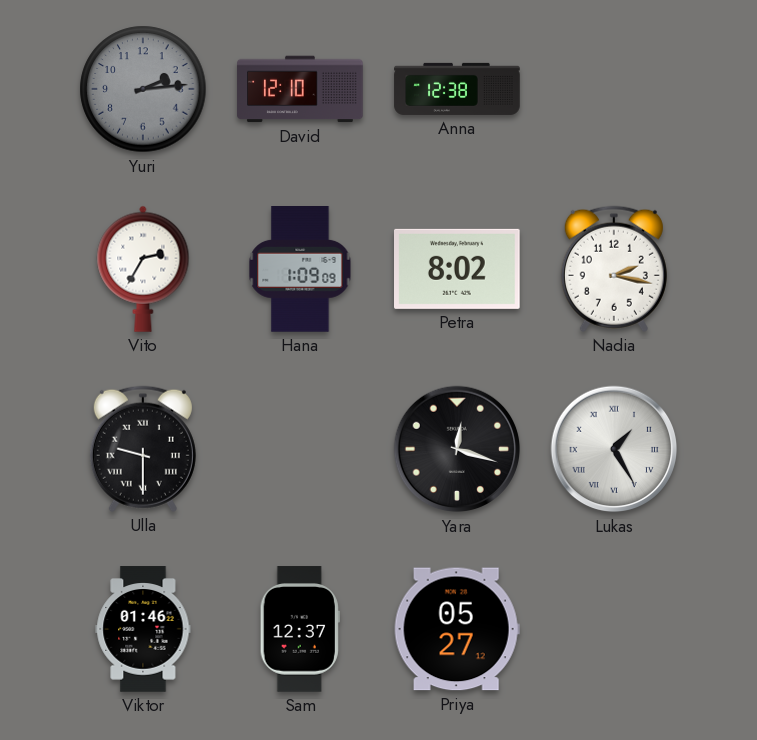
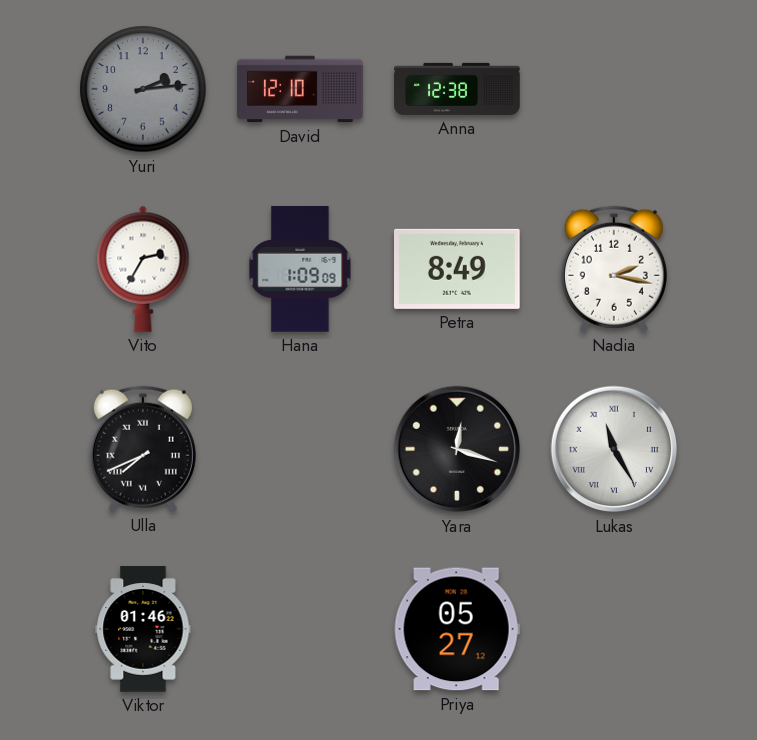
Petra: 8:02 -> 8:49 (458, 269)
Ulla: 9:30 -> 7:41 (143, 449)
Lukas: 1:25 -> 11:25 (614, 449)
Sam: 12:37 -> none (300, 629)
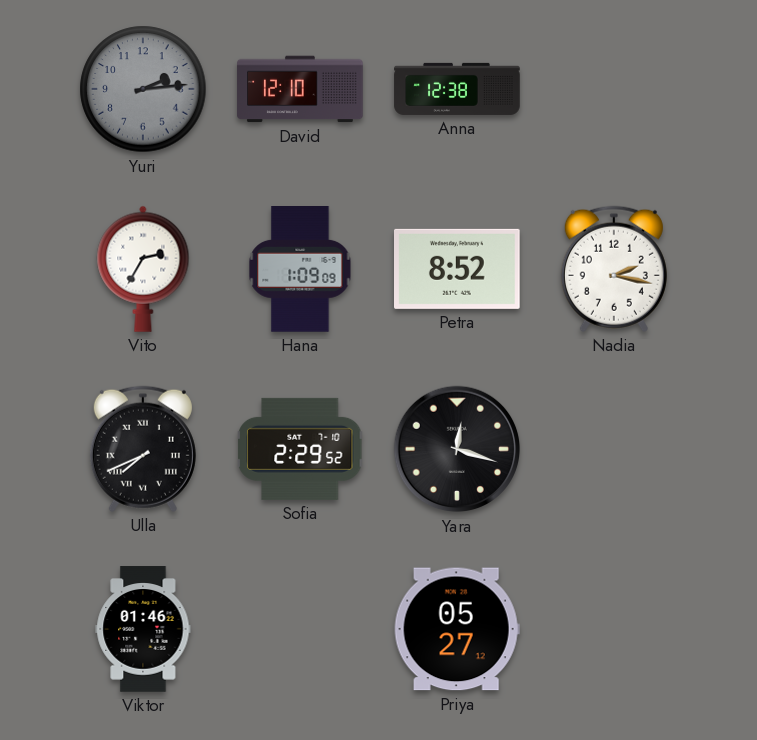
Petra: 8:49 -> 8:52 (458, 269)
Sofia: none -> 2:29 (301, 449)
Lukas: 11:25 -> none (614, 449)
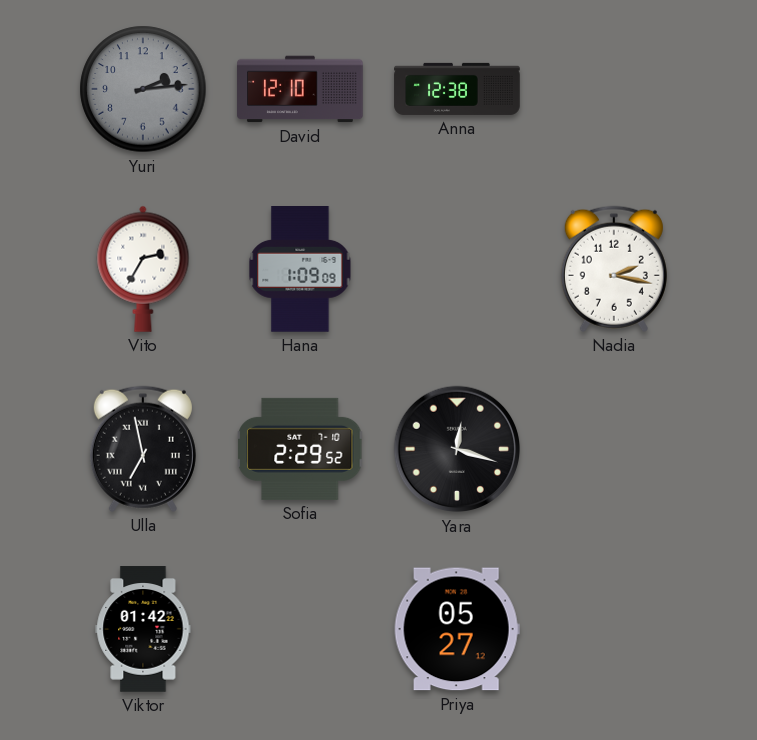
Petra: 8:52 -> none (458, 269)
Ulla: 7:41 -> 6:58 (143, 449)
Viktor: 01:46 -> 01:42 (143, 629)
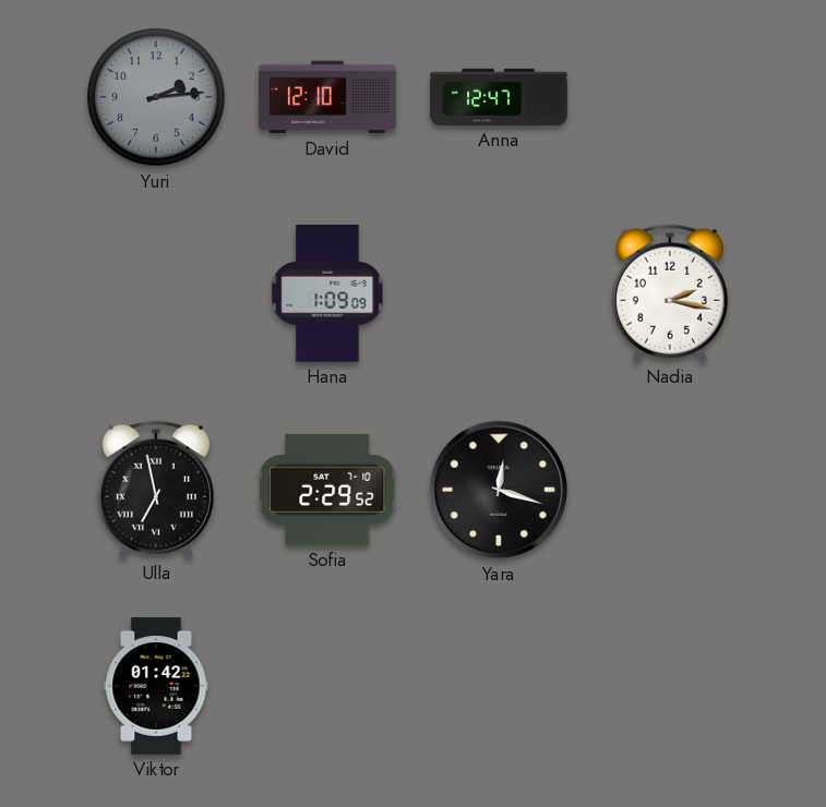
Anna: 12:38 -> 12:47 (499, 97)
Vito: 2:35 -> none (143, 269)
Priya: 05:27 -> none (457, 629)
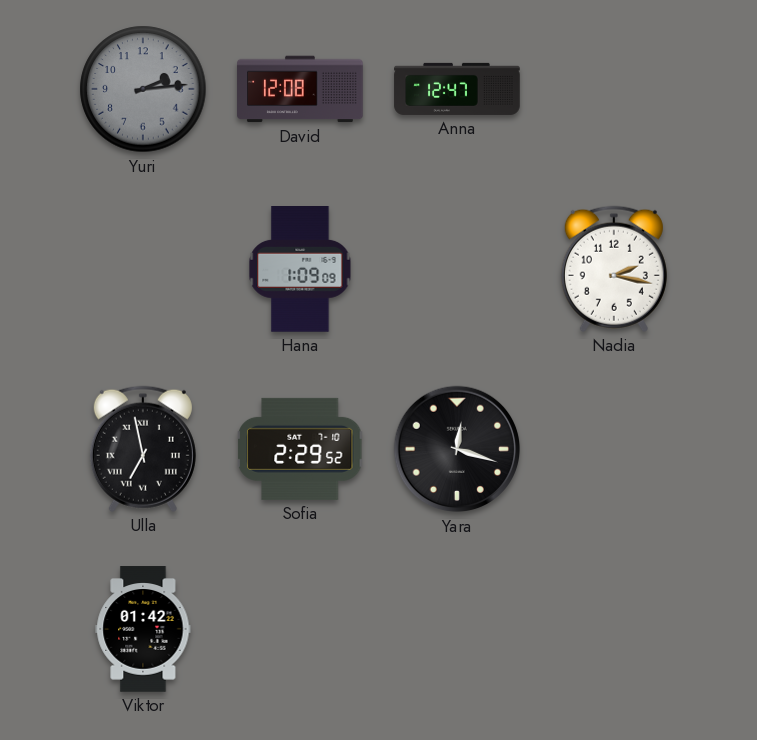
David: 12:10 -> 12:08 (300, 89)
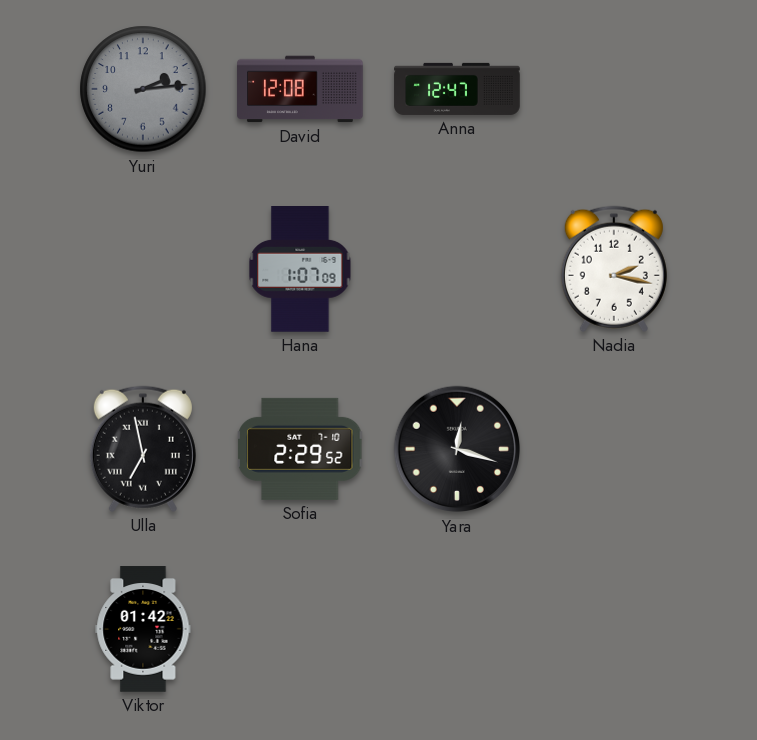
Hana: 1:09 -> 1:07 (300, 270)
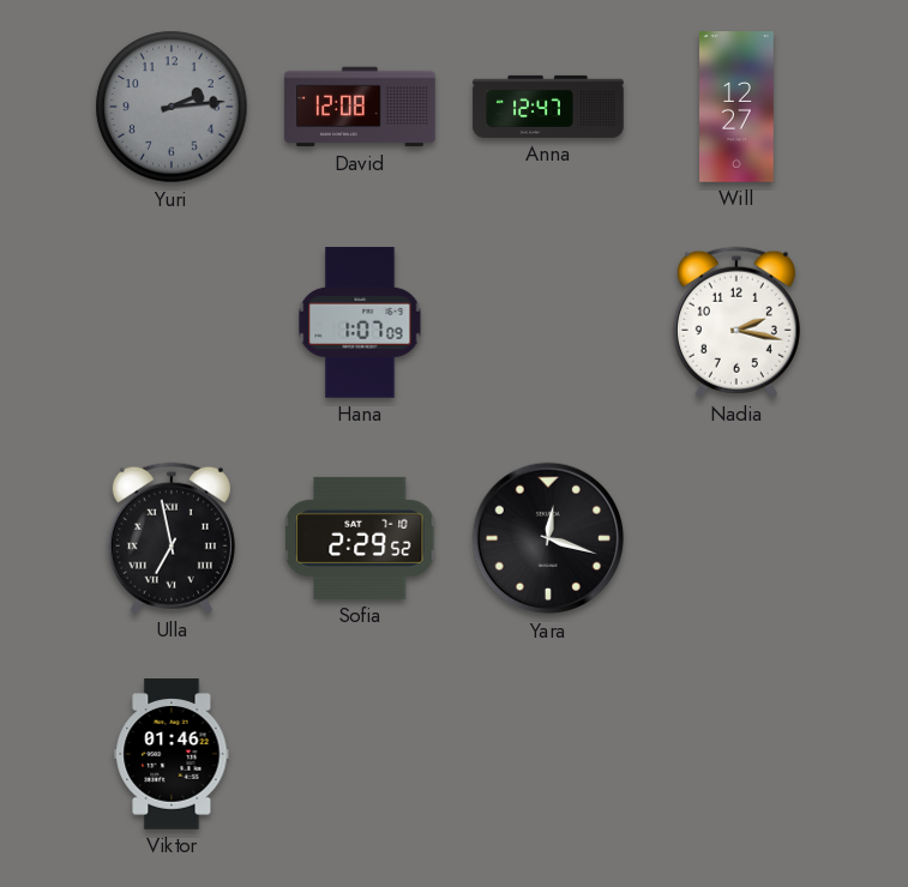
Will: none -> 12:27 (738, 107)
Viktor: 01:42 -> 01:46 (172, 754)
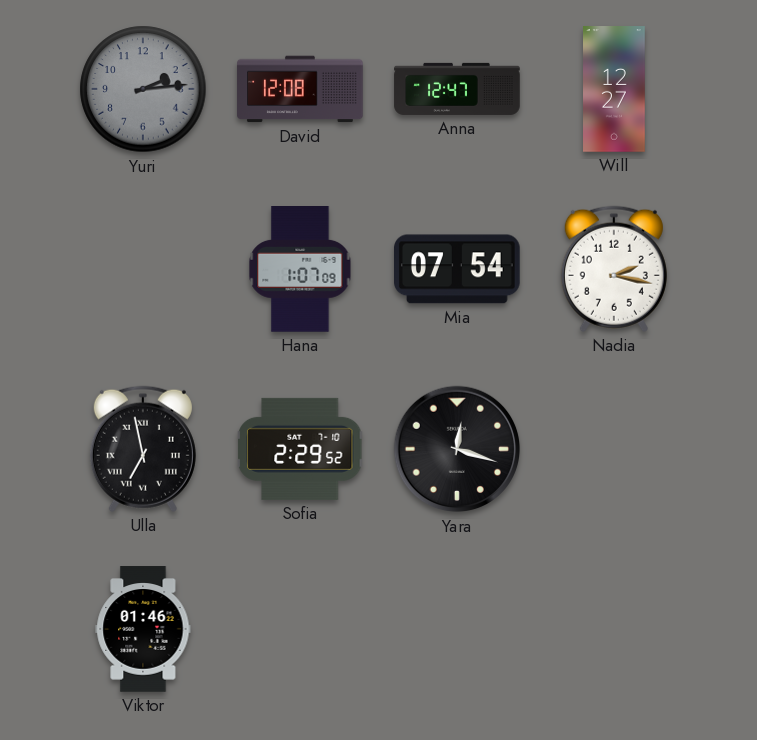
Mia: none -> 07:54 (458, 269)
